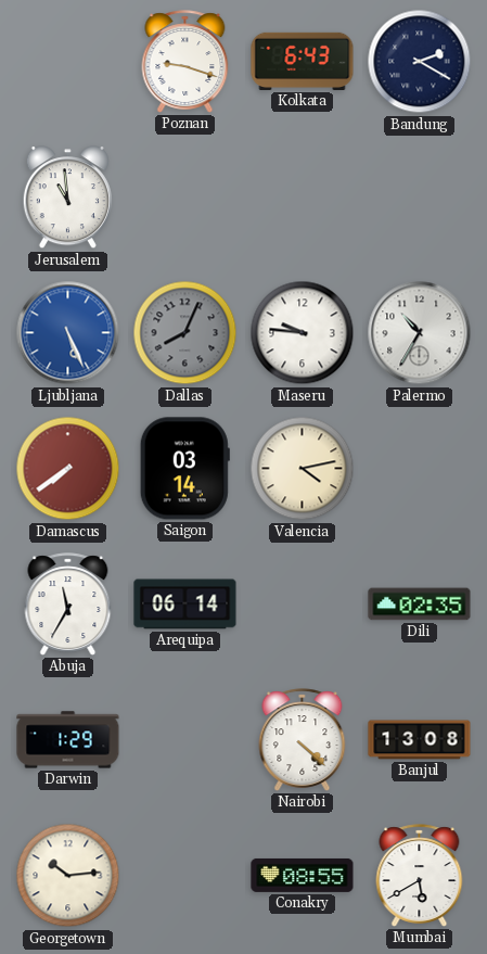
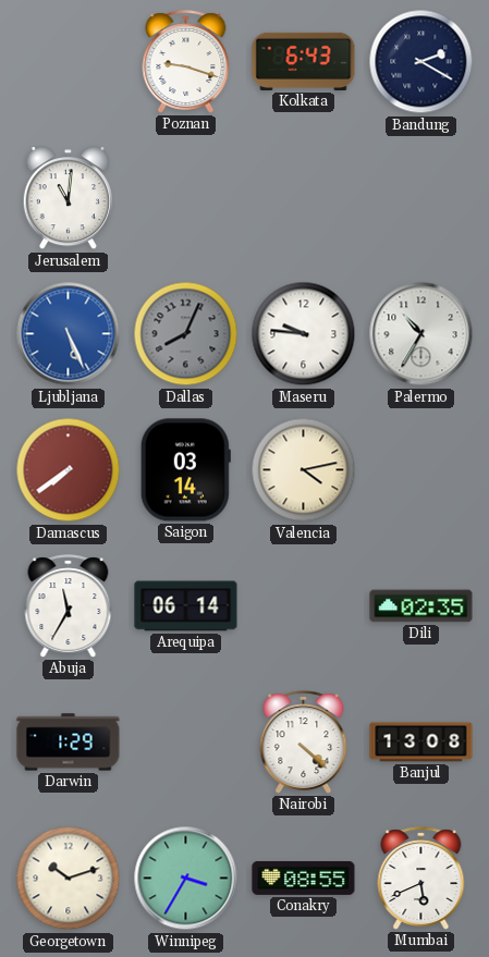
Jerusalem: 10:59 -> 11:01 (68, 198)
Georgetown: 10:14 -> 10:12 (69, 879)
Winnipeg: none -> 3:35 (186, 879)
Mumbai: 5:40 -> 5:41 (421, 879)
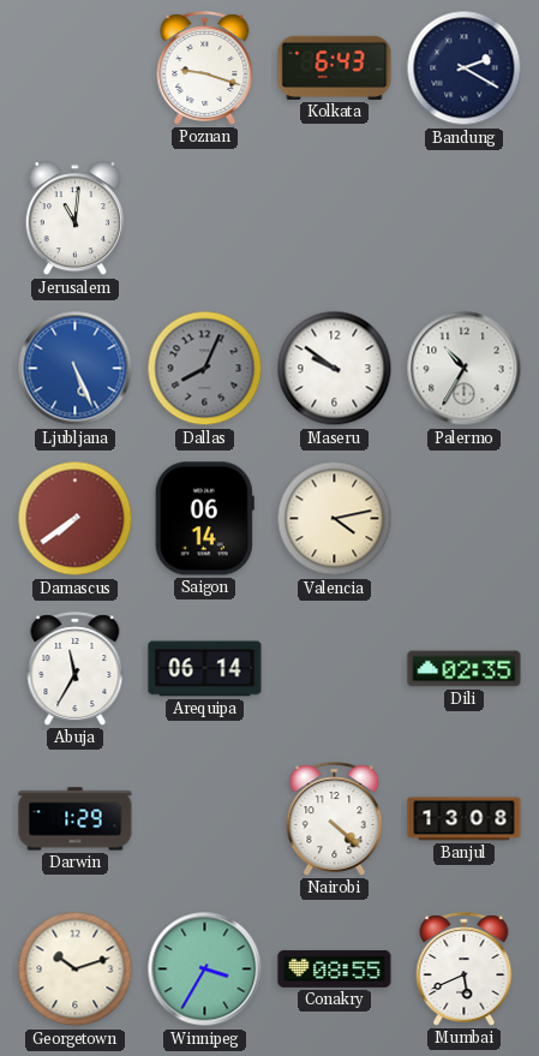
Maseru: 9:46 -> 9:51 (335, 369)
Saigon: 03:14 -> 06:14 (204, 519)
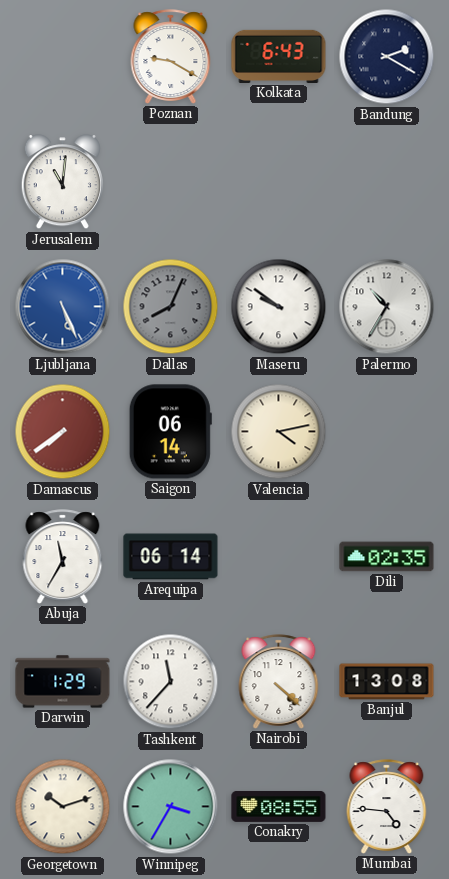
Poznan: 9:18 -> 9:20 (171, 57)
Tashkent: none -> 11:37 (171, 682)
Mumbai: 5:41 -> 4:46 (387, 807)
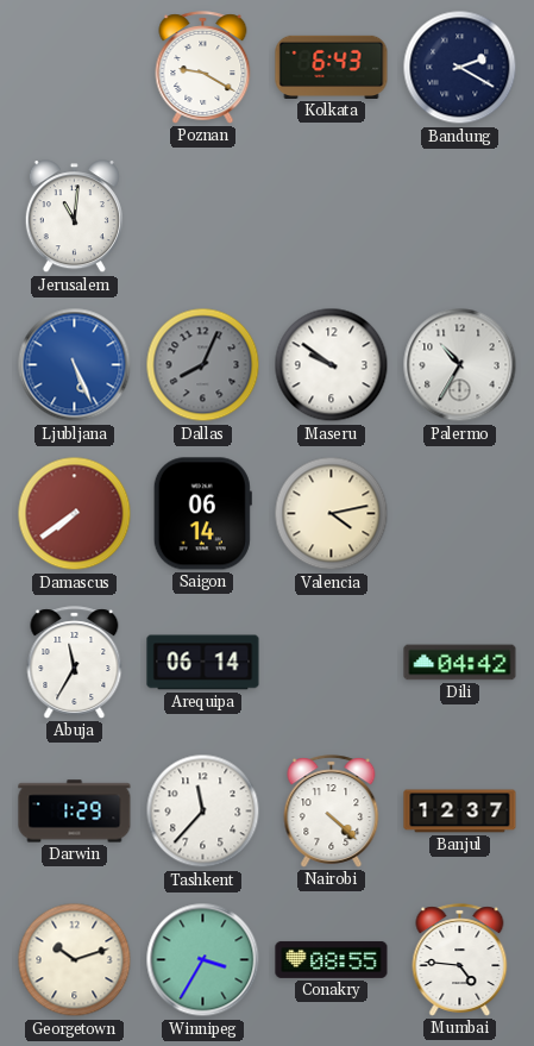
Dili: 02:35 -> 04:42 (460, 663)
Banjul: 13:08 -> 12:37 (460, 812)
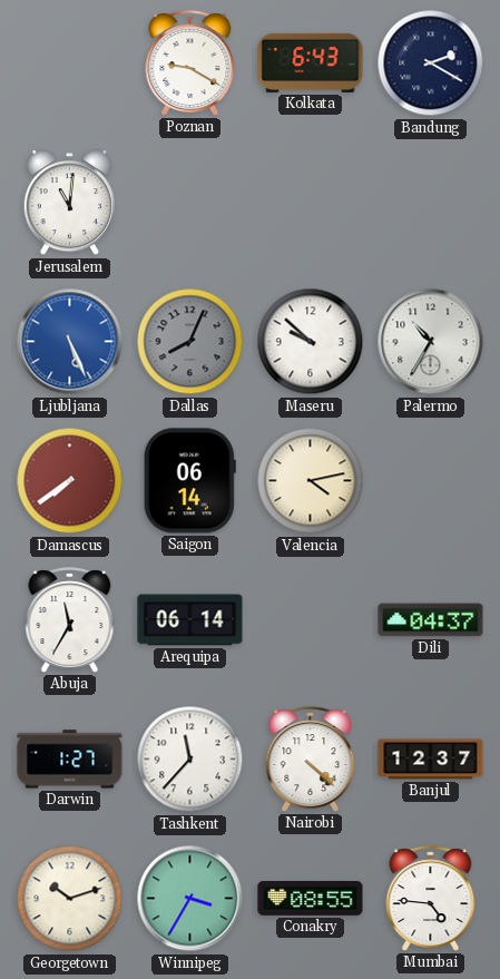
Maseru: 9:51 -> 9:52 (311, 342)
Dili: 04:42 -> 04:37 (431, 620)
Darwin: 1:29 -> 1:27 (70, 760)
